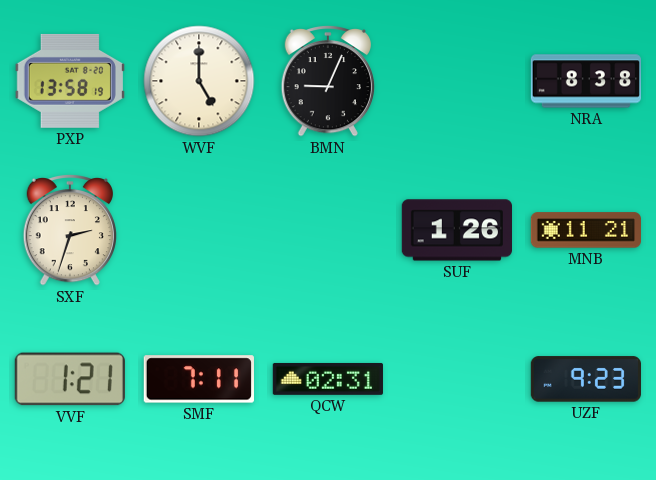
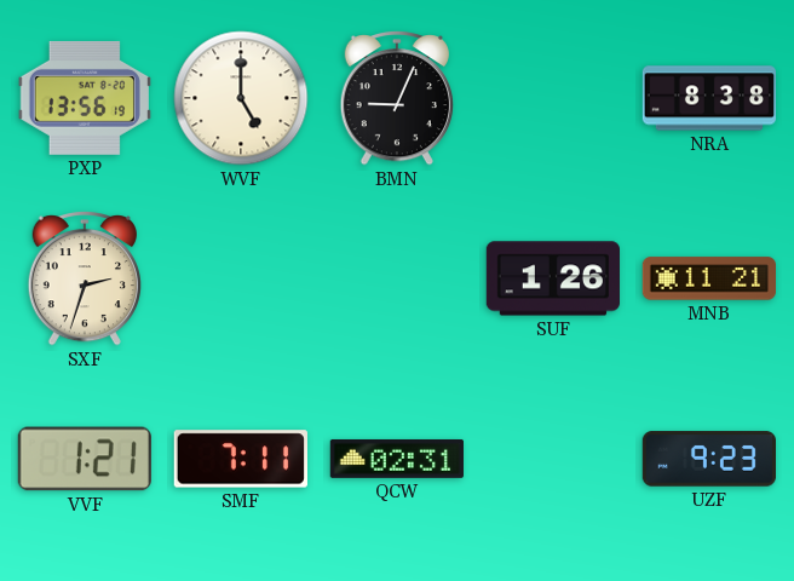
PXP: 13:58 -> 13:56 (85, 98)
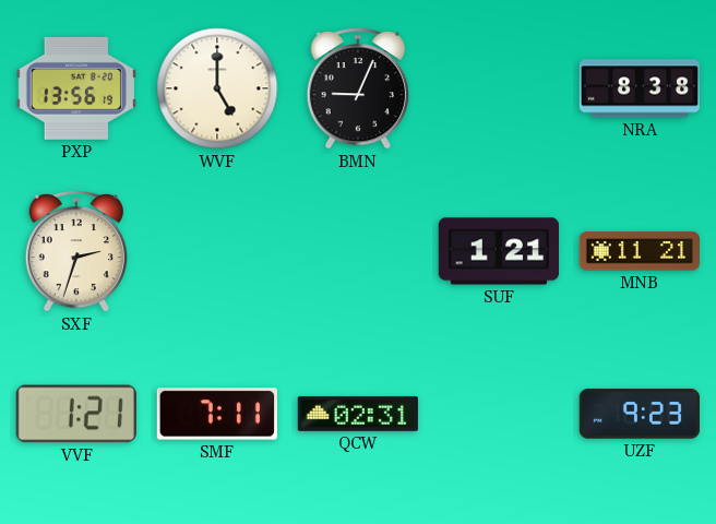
SUF: 1:26 -> 1:21 (498, 251)
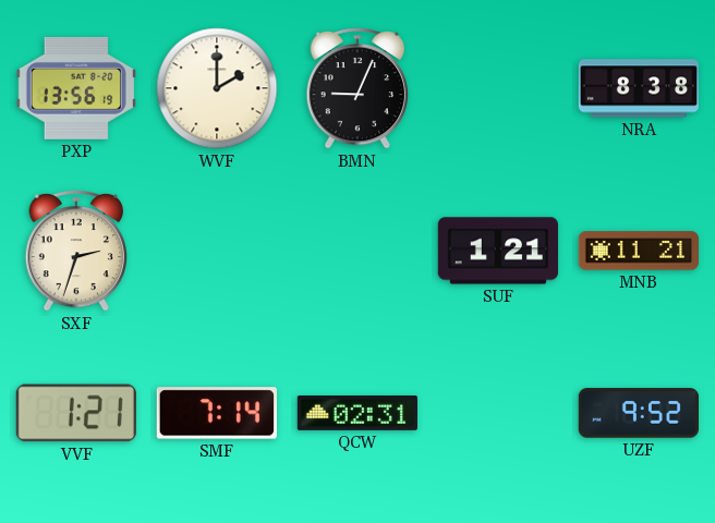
WVF: 5:00 -> 2:00 (217, 88)
SMF: 7:11 -> 7:14 (217, 413)
UZF: 9:23 -> 9:52 (638, 413)
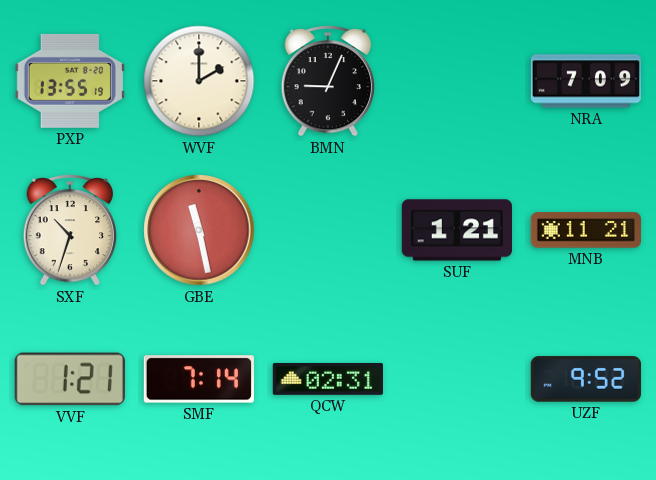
PXP: 13:56 -> 13:55 (70, 81)
NRA: 8:38 -> 7:09 (585, 81)
SXF: 2:33 -> 10:33 (69, 230)
GBE: none -> 11:28 (199, 230)
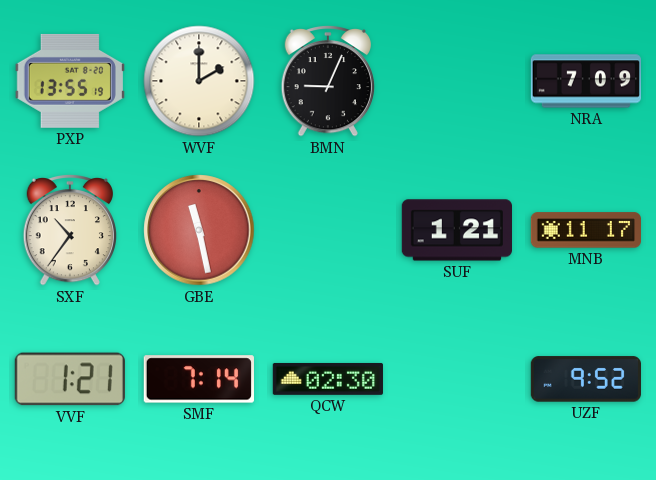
SXF: 10:33 -> 10:36 (69, 230)
MNB: 11:21 -> 11:17 (585, 230)
QCW: 02:31 -> 02:30 (327, 379)
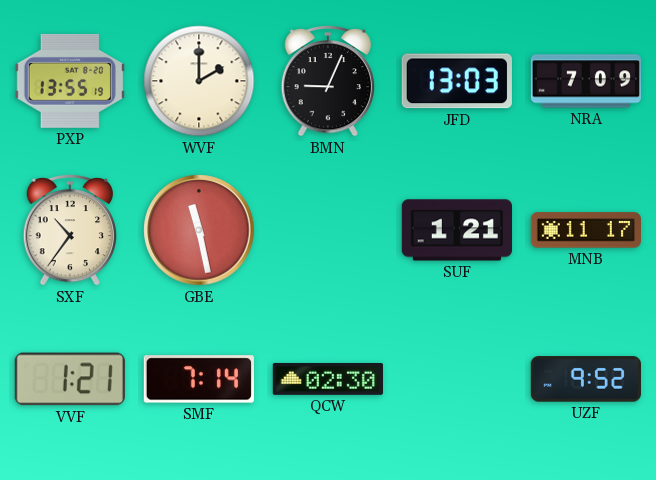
JFD: none -> 13:03 (457, 81)
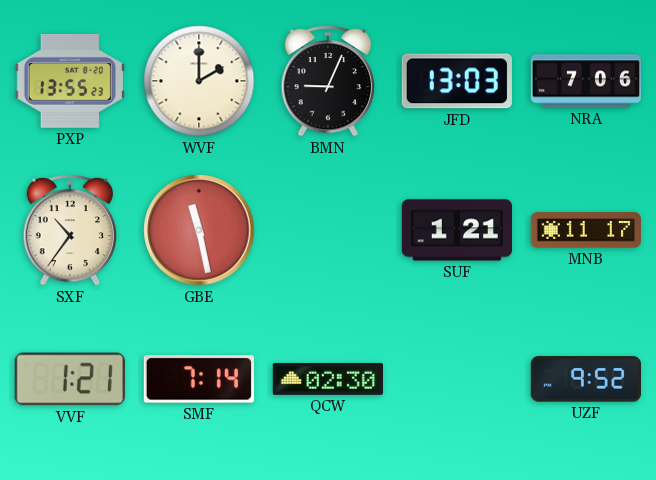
PXP: 13:55:19 -> 13:55:23 (70, 81)
NRA: 7:09 -> 7:06 (585, 81)
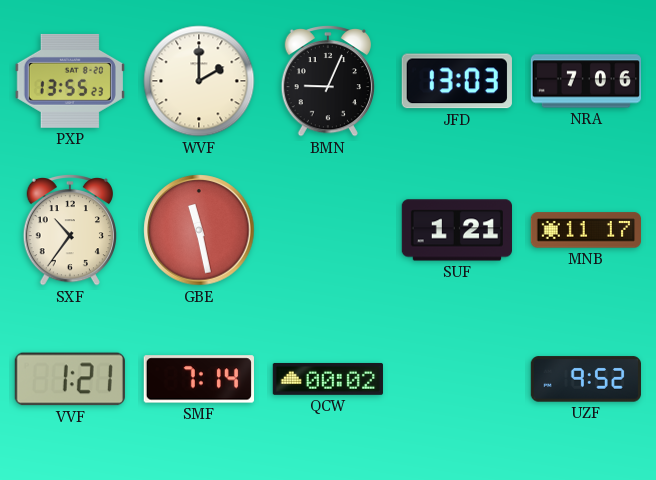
QCW: 02:30 -> 00:02 (327, 379)
